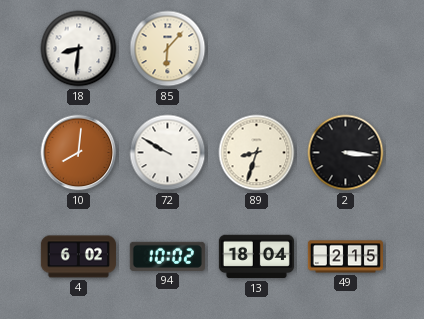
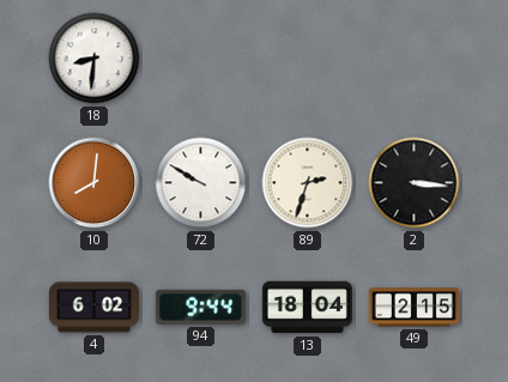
85: 6:07 -> none (168, 49)
89: 8:33 -> 2:33 (308, 183)
94: 10:02 -> 9:44 (200, 307)
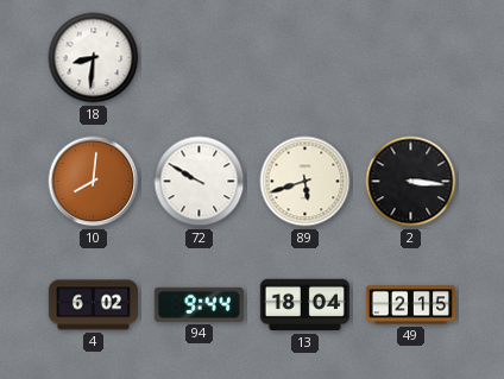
89: 2:33 -> 5:42 (305, 182)
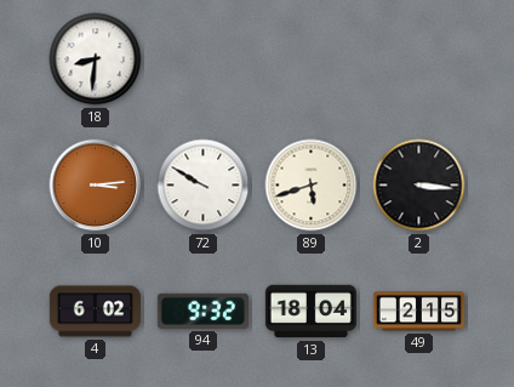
10: 8:01 -> 3:14 (96, 186)
94: 9:44 -> 9:32 (202, 311)
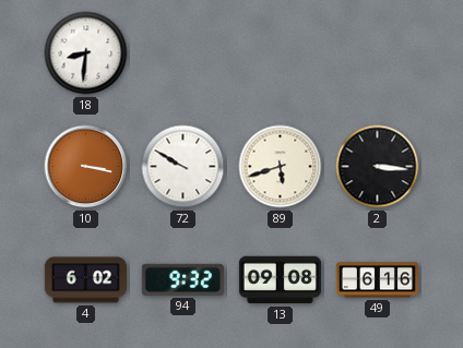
10: 3:14 -> 3:17 (86, 167)
13: 18:04 -> 09:08 (280, 280)
49: 2:15 -> 6:16 (377, 280)
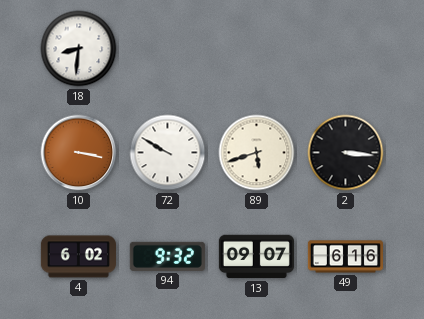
13: 09:08 -> 09:07 (256, 257)
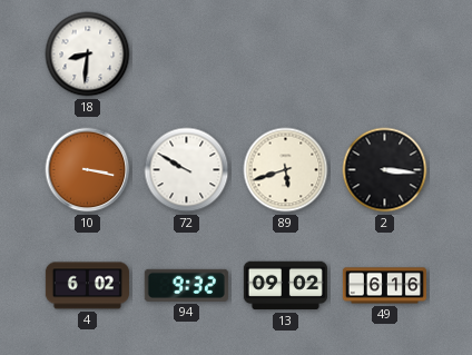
13: 09:07 -> 09:02 (285, 286)
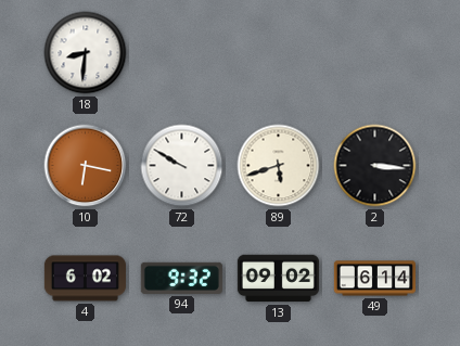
10: 3:17 -> 6:17 (86, 166)
49: 6:16 -> 6:14 (374, 279)
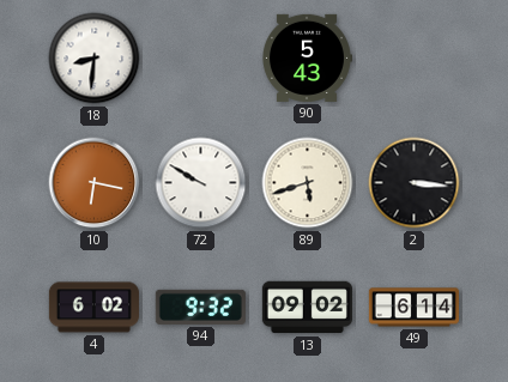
90: none -> 5:43 (307, 57)
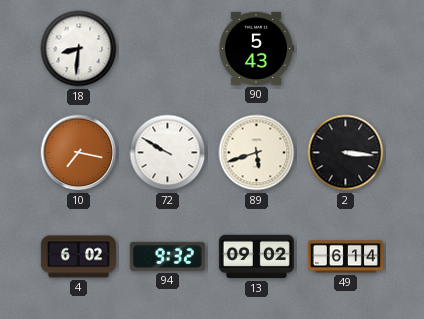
10: 6:17 -> 7:17 (79, 153)
